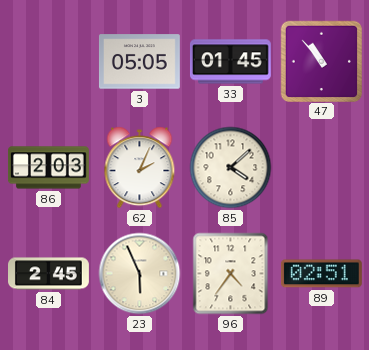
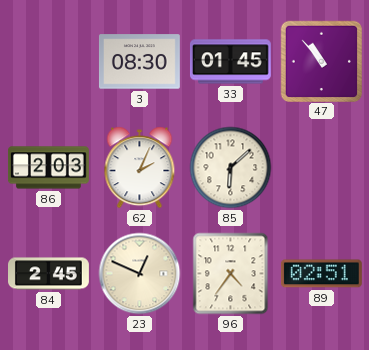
3: 05:05 -> 08:30 (139, 62)
85: 4:08 -> 6:08 (231, 168)
23: 5:56 -> 12:49 (140, 274)
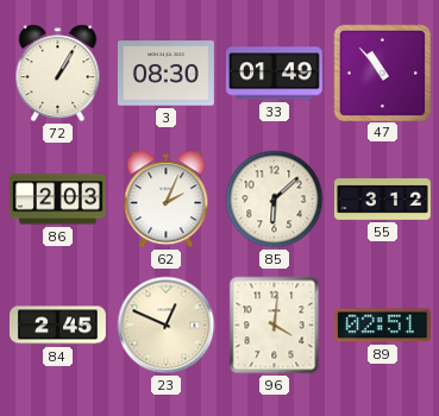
72: none -> 1:05 (58, 74)
33: 01:45 -> 01:49 (274, 74)
55: none -> 3:12 (383, 200)
96: 4:36 -> 4:01 (275, 326)
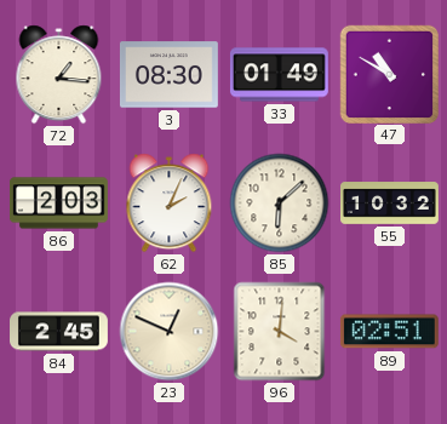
72: 1:05 -> 1:16 (59, 75)
47: 10:53 -> 10:50 (389, 74)
55: 3:12 -> 10:32 (390, 204)
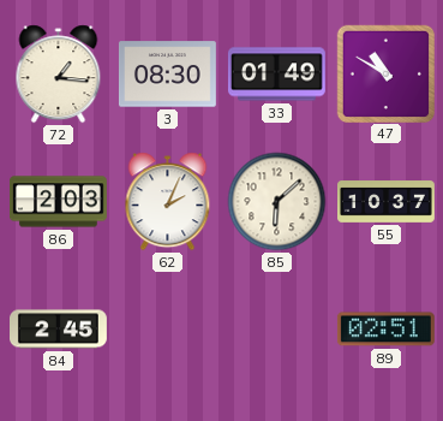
55: 10:32 -> 10:37 (387, 202)
23: 12:49 -> none (170, 332)
96: 4:01 -> none (280, 332)
